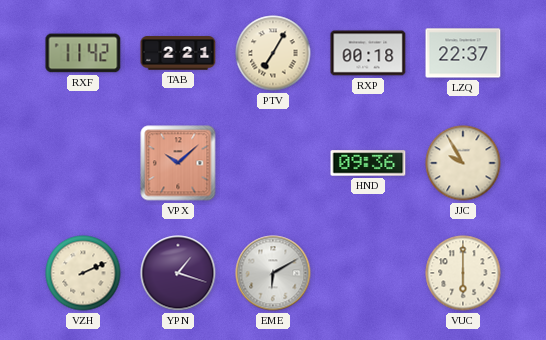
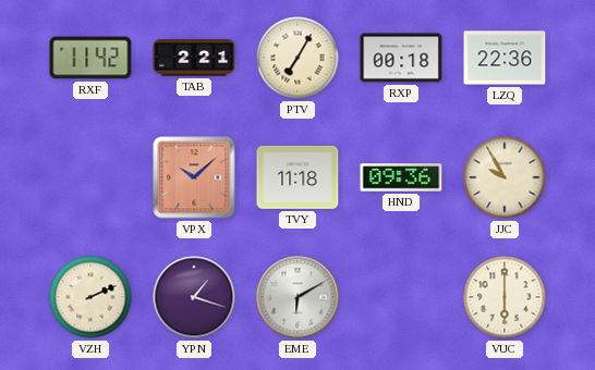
LZQ: 22:37 -> 22:36 (505, 58)
TVY: none -> 11:18 (297, 177)
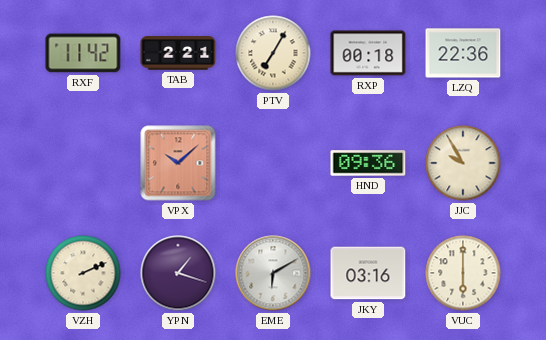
TVY: 11:18 -> none (297, 177)
JKY: none -> 03:16 (368, 273)
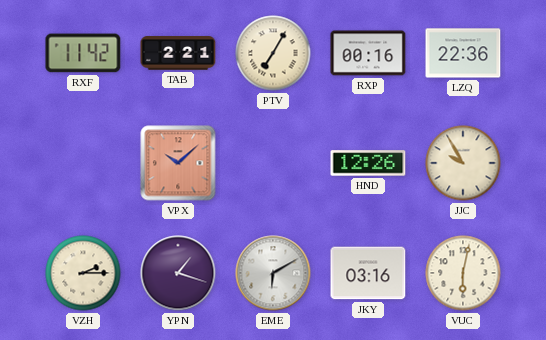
RXP: 00:18 -> 00:16 (368, 53)
HND: 09:36 -> 12:26 (368, 163)
VZH: 2:11 -> 2:15 (83, 273)
VUC: 6:00 -> 6:02 (463, 273)
